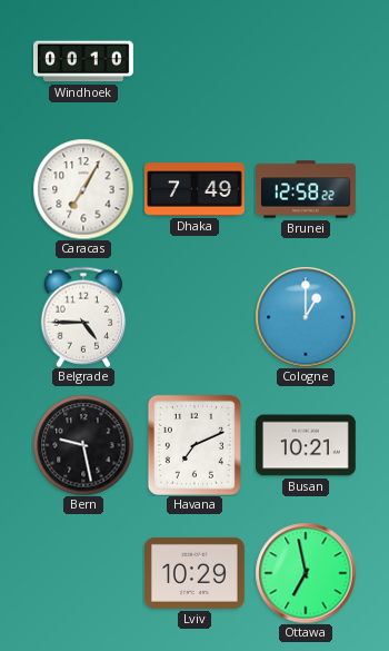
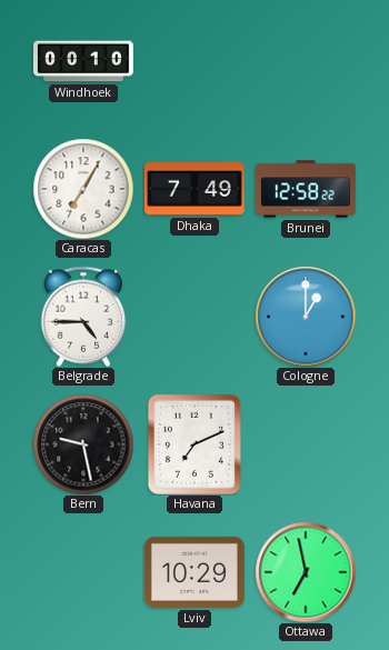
Busan: 10:21 -> none (307, 445)
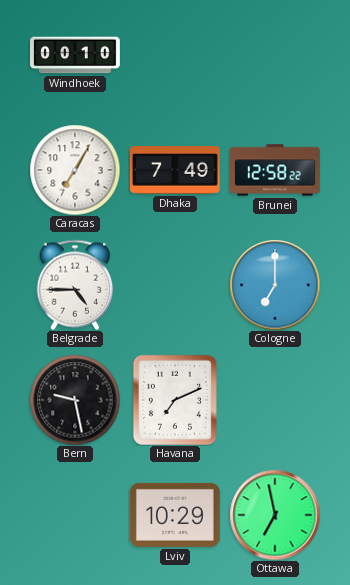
Cologne: 1:00 -> 7:00 (275, 285)
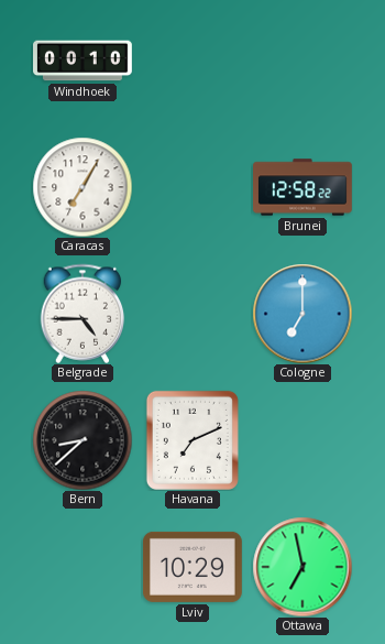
Dhaka: 7:49 -> none (176, 170)
Bern: 9:28 -> 8:38 (82, 440)
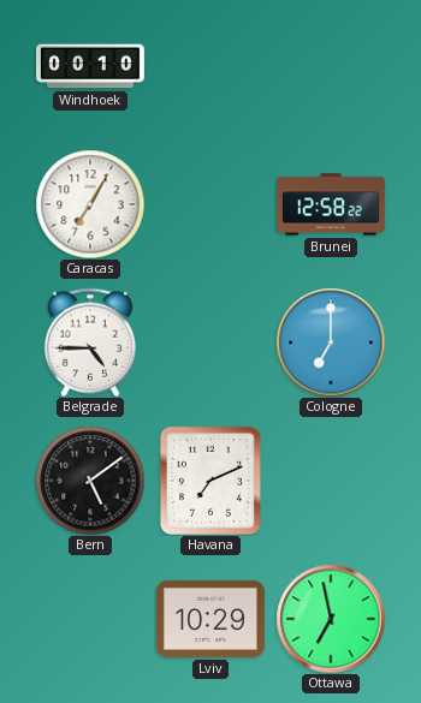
Bern: 8:38 -> 5:09 (90, 481)
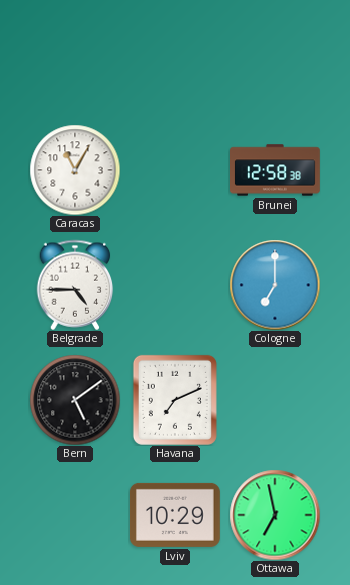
Windhoek: 00:10 -> none (91, 66)
Caracas: 7:05 -> 11:05 (75, 170)
Brunei: 12:58:22 -> 12:58:38 (276, 170)
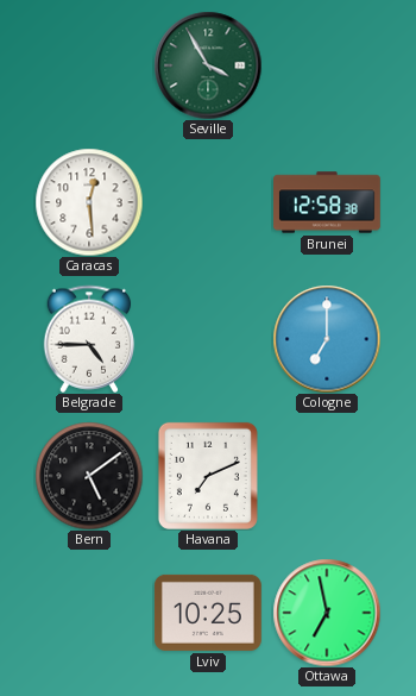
Seville: none -> 3:55 (208, 65)
Caracas: 11:05 -> 12:29 (89, 202)
Lviv: 10:29 -> 10:25 (208, 613)
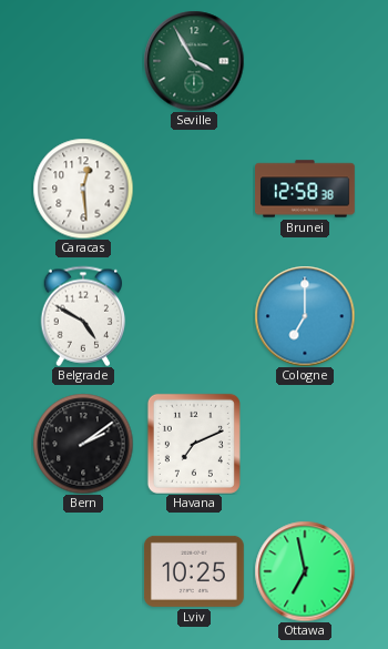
Belgrade: 4:45 -> 4:50 (83, 316)
Bern: 5:09 -> 2:09 (83, 444)
